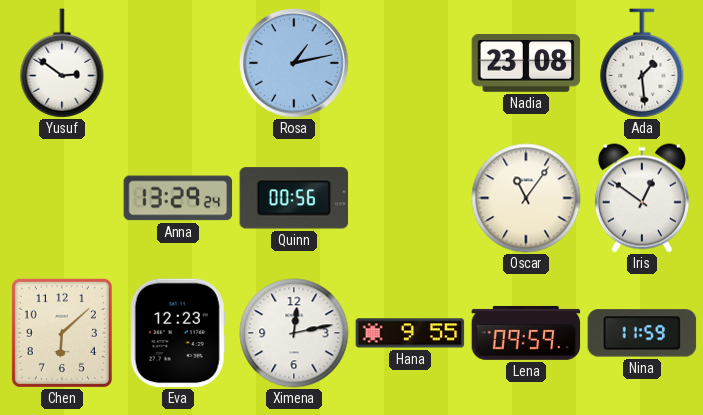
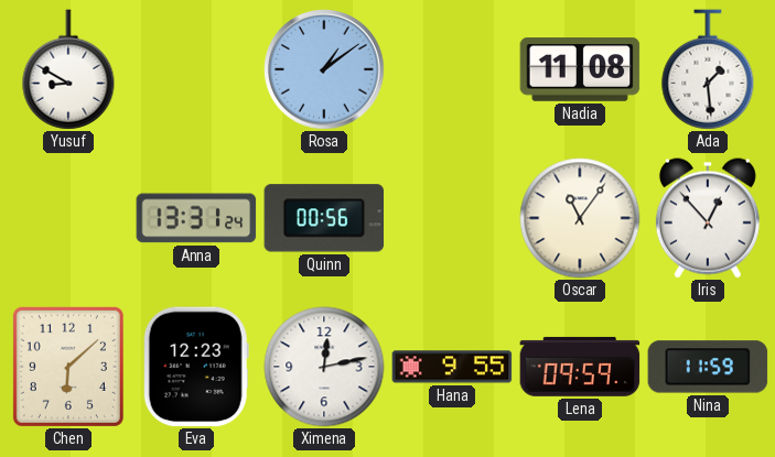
Yusuf: 2:51 -> 8:50 (68, 69)
Rosa: 1:13 -> 1:09 (324, 69)
Nadia: 23:08 -> 11:08 (580, 70)
Anna: 13:29 -> 13:31 (196, 218)
Iris: 12:51 -> 12:53 (708, 218)
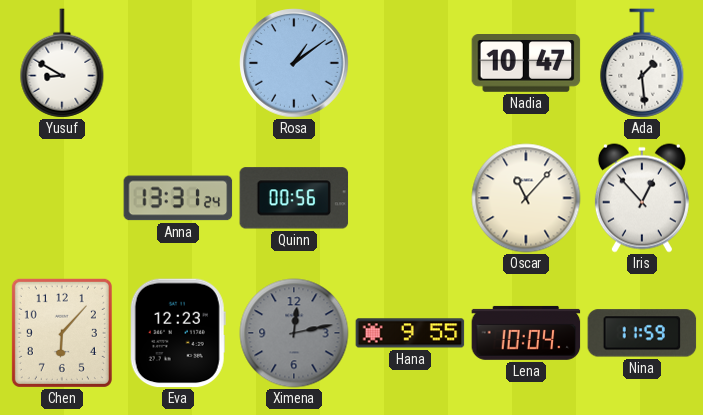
Nadia: 11:08 -> 10:47 (526, 64)
Oscar: 11:06 -> 11:07 (526, 198)
Chen: 6:08 -> 6:07 (62, 333)
Ximena dial: white -> grey (294, 333)
Lena: 09:59 -> 10:04 (526, 333)
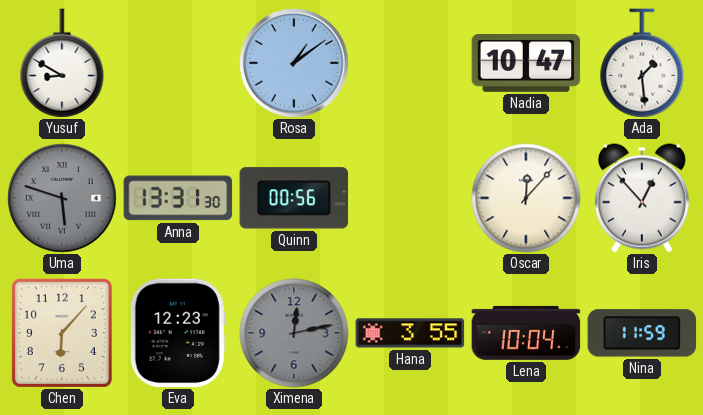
Uma: none -> 5:48 (62, 198)
Anna: 13:31:24 -> 13:31:30 (178, 198)
Oscar: 11:07 -> 12:07 (526, 198)
Hana: 9:55 -> 3:55 (410, 333)
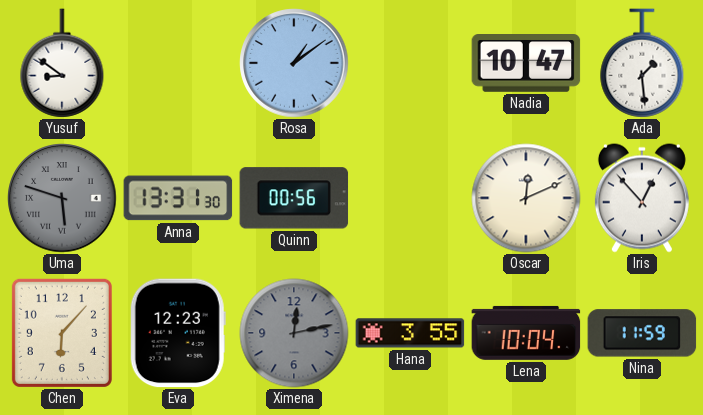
Yusuf: 8:50 -> 8:51 (62, 63)
Oscar: 12:07 -> 12:11 (526, 198)
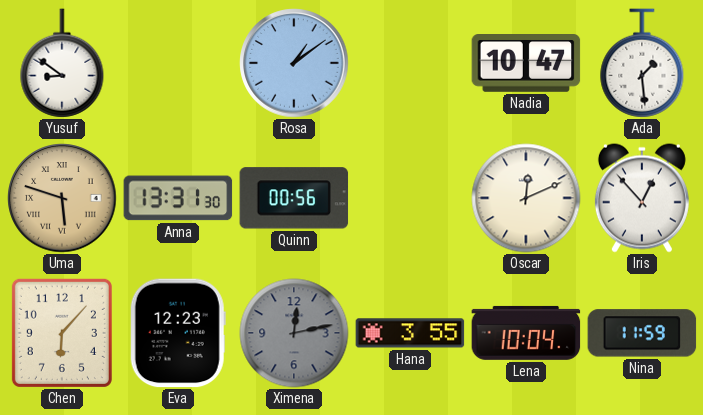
Uma dial: grey -> champagne (62, 198)
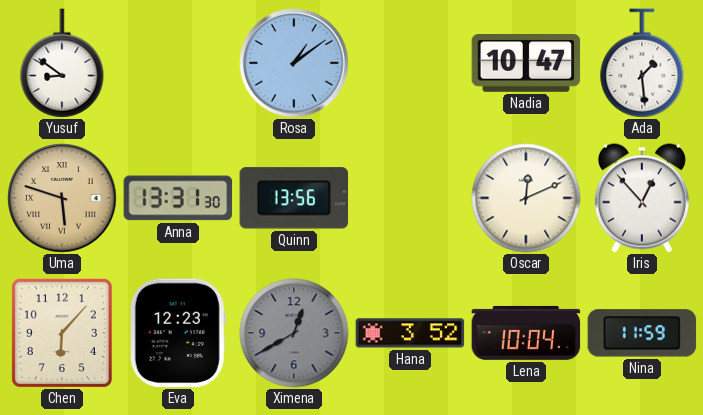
Quinn: 00:56 -> 13:56 (294, 198)
Ximena: 12:13 -> 12:40 (294, 333)
Hana: 3:55 -> 3:52 (410, 333)
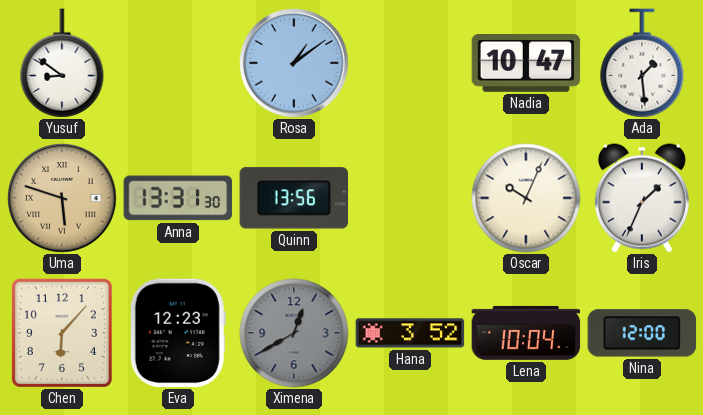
Oscar: 12:11 -> 10:04 (526, 198)
Iris: 12:53 -> 1:34 (642, 198)
Nina: 11:59 -> 12:00 (642, 333)
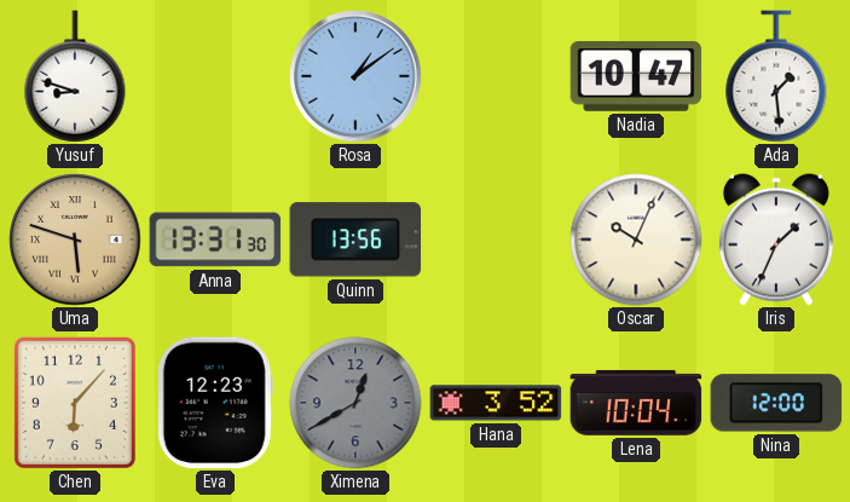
Yusuf: 8:51 -> 8:48 (75, 76)
